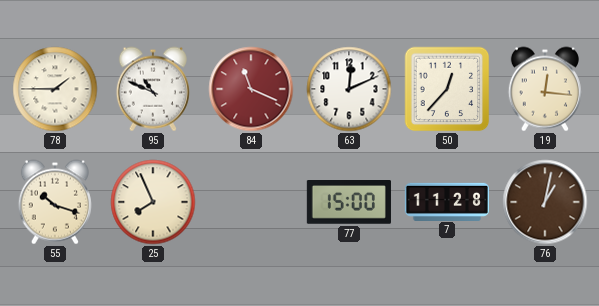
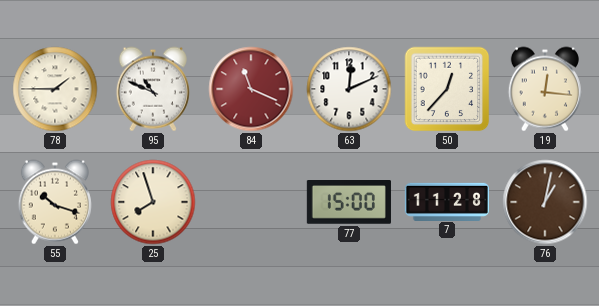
25: 7:56 -> 7:57 (153, 202)
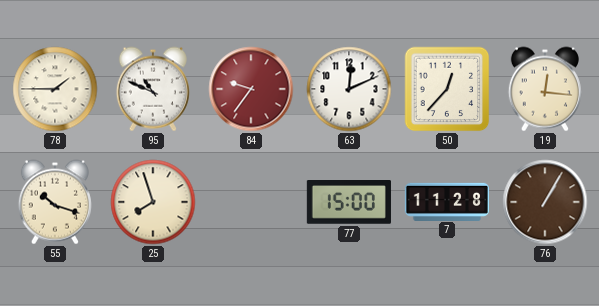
84: 11:19 -> 9:36 (251, 89)
76: 1:02 -> 1:05 (545, 202)
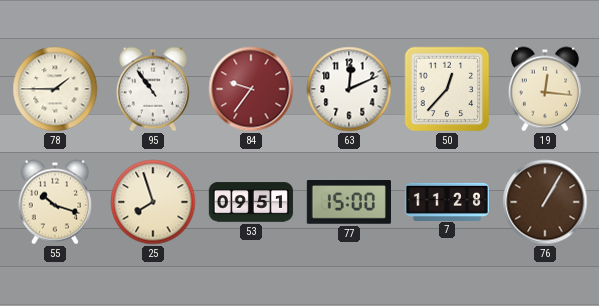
95: 10:49 -> 10:54 (153, 89)
53: none -> 09:51 (251, 202)
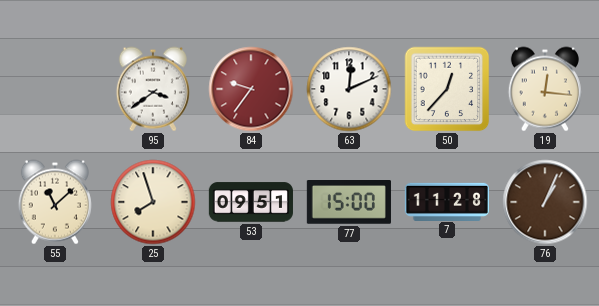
78: 1:45 -> none (55, 89)
95: 10:54 -> 3:39 (153, 89)
55: 10:18 -> 11:08 (55, 202)
76: 1:05 -> 1:04 (545, 202)
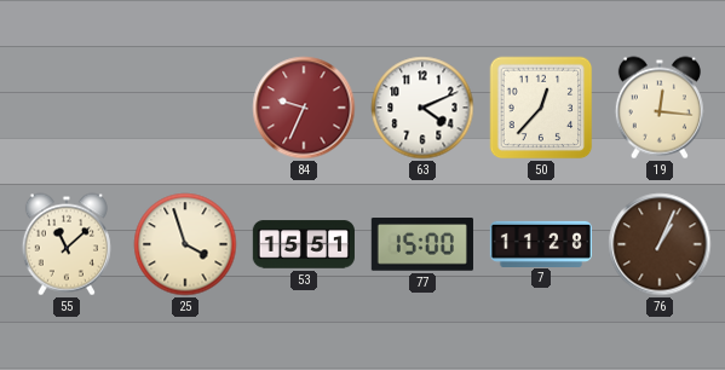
95: 3:39 -> none (153, 89)
84: 9:36 -> 9:34 (304, 108)
63: 12:11 -> 4:11 (422, 108)
25: 7:57 -> 3:57 (185, 244)
53: 09:51 -> 15:51 (304, 244)
